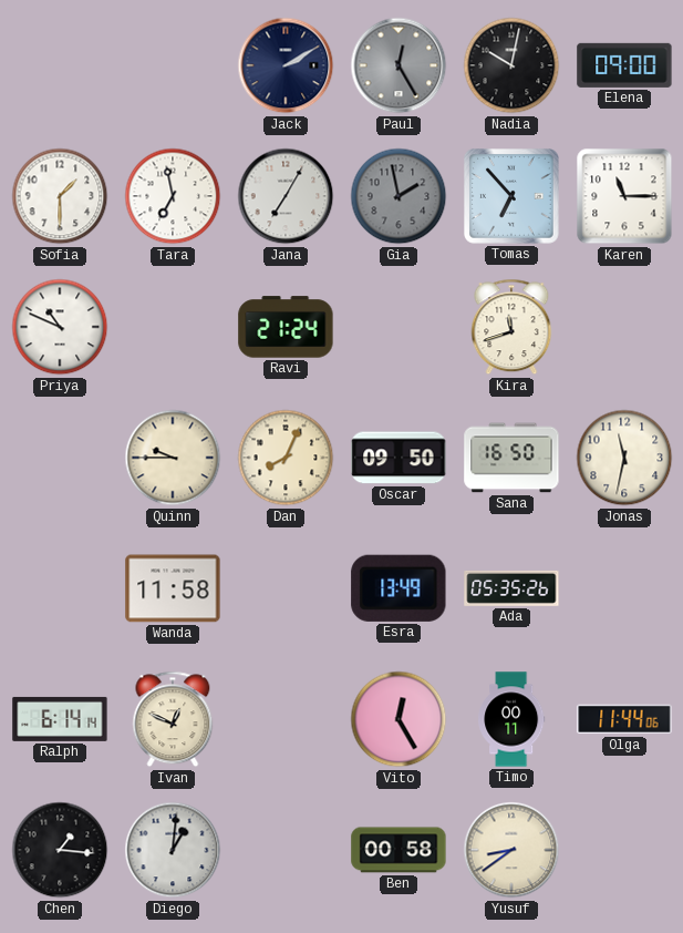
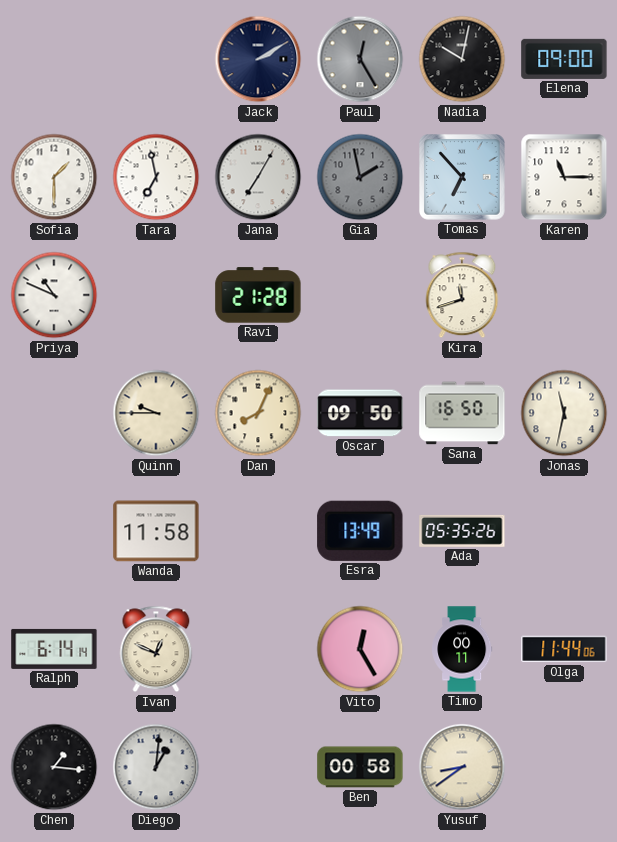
Ravi: 21:24 -> 21:28 (258, 295)
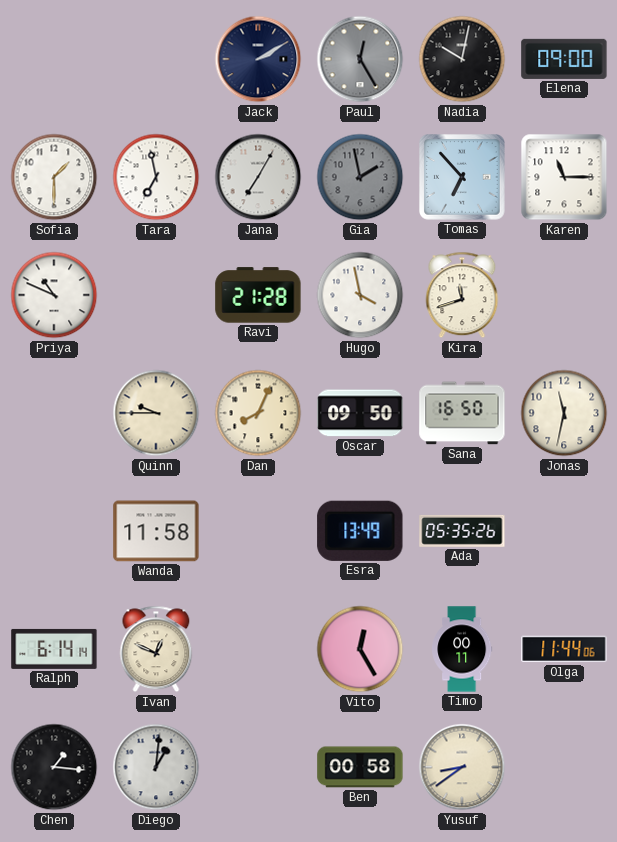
Hugo: none -> 3:58 (360, 295)
